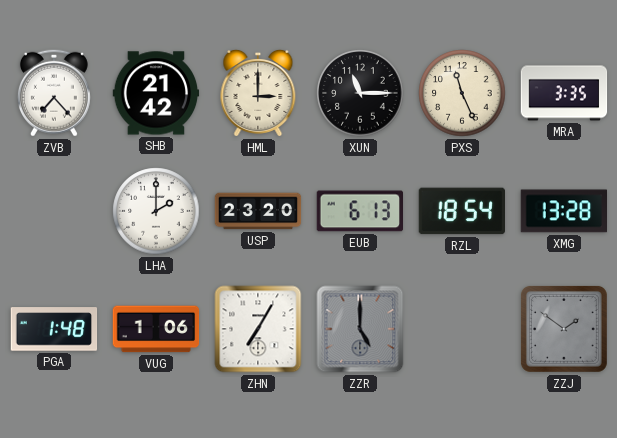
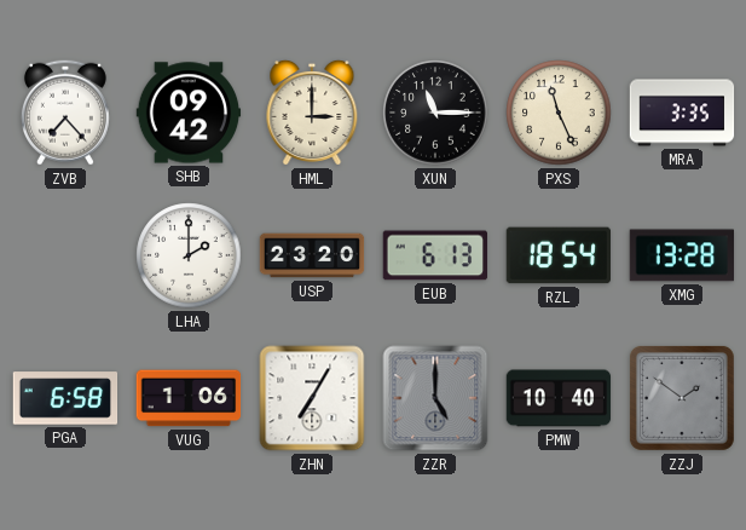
SHB: 21:42 -> 09:42 (189, 113)
PGA: 1:48 -> 6:58 (65, 398)
PMW: none -> 10:40 (559, 398)
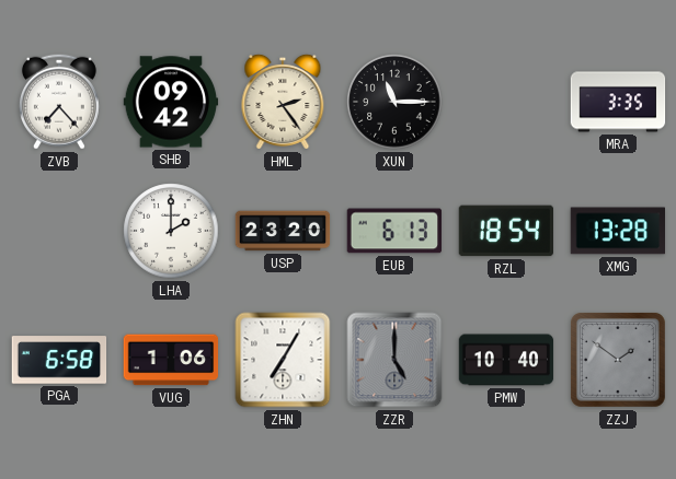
HML: 3:00 -> 2:24 (283, 102)
PXS: 11:26 -> none (559, 113)
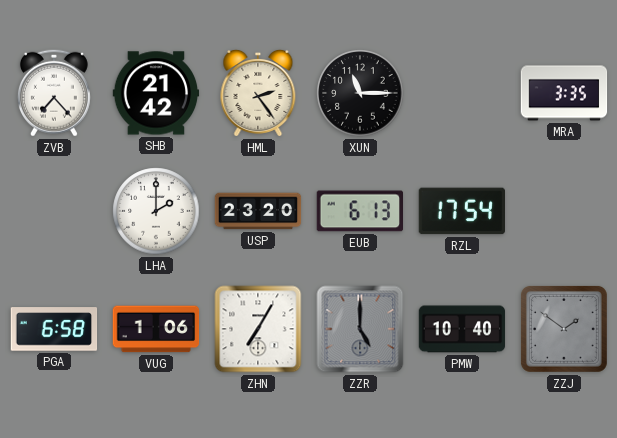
SHB: 09:42 -> 21:42 (156, 93)
RZL: 18:54 -> 17:54 (461, 211)
XMG: 13:28 -> none (617, 231)
